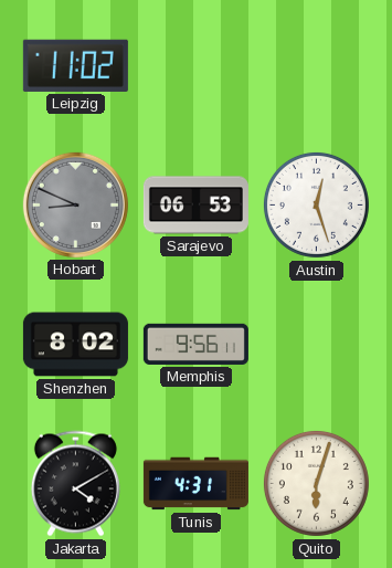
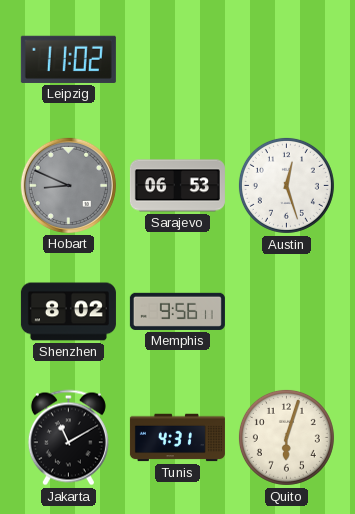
Jakarta: 4:10 -> 11:10 (68, 438)
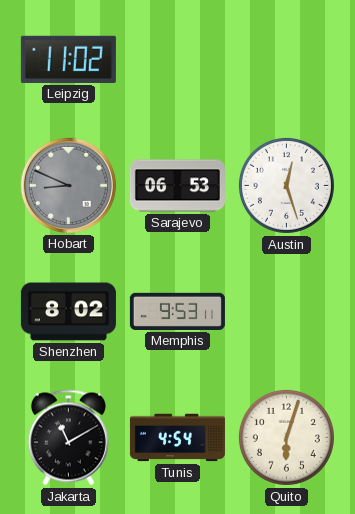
Memphis: 9:56 -> 9:53 (177, 311)
Tunis: 4:31 -> 4:54 (177, 438)
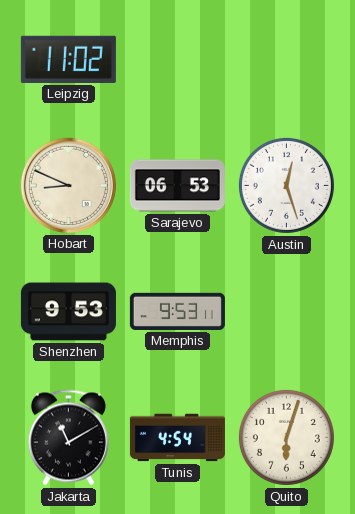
Hobart dial: grey -> cream (68, 185)
Shenzhen: 8:02 -> 9:53 (68, 312)
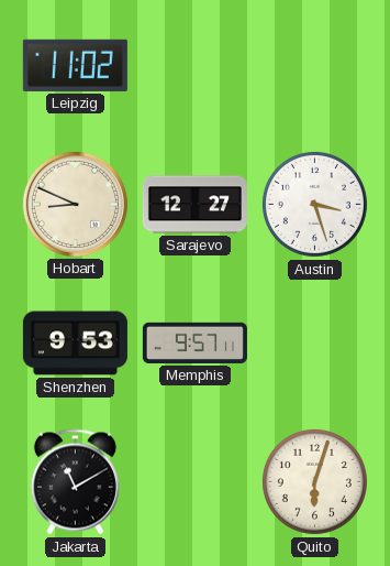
Sarajevo: 06:53 -> 12:27 (194, 205)
Austin: 12:27 -> 3:27 (314, 204)
Memphis: 9:53 -> 9:57 (194, 342)
Tunis: 4:54 -> none (177, 438)
